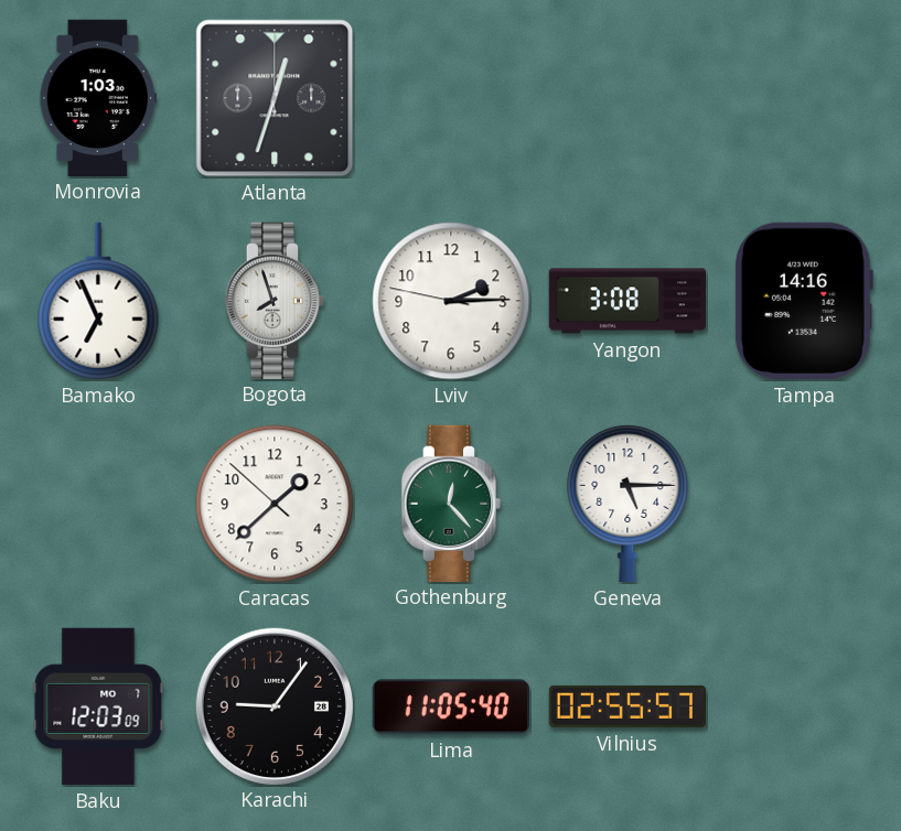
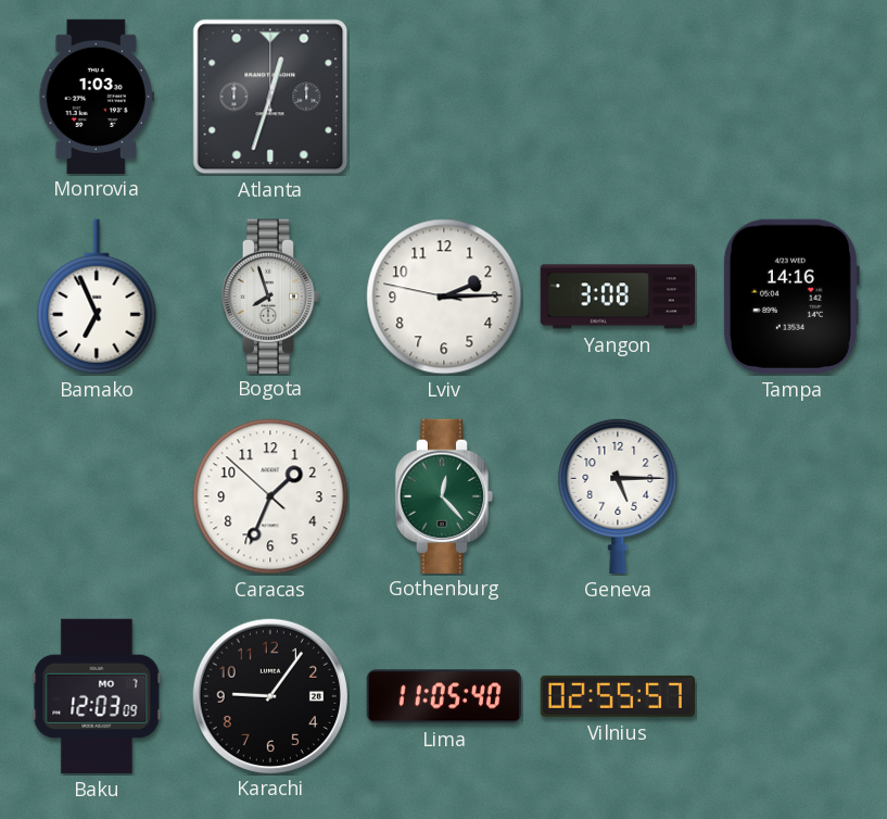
Caracas: 1:37 -> 1:33 (270, 496)
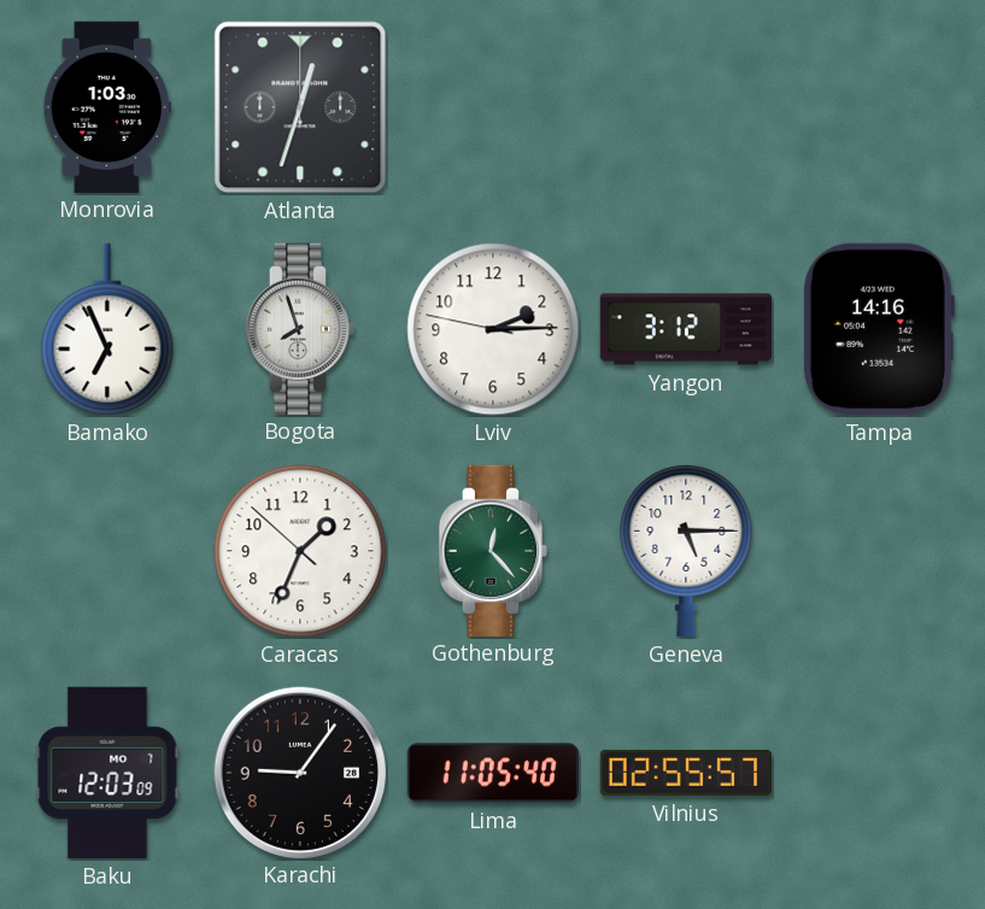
Yangon: 3:08 -> 3:12 (686, 329)
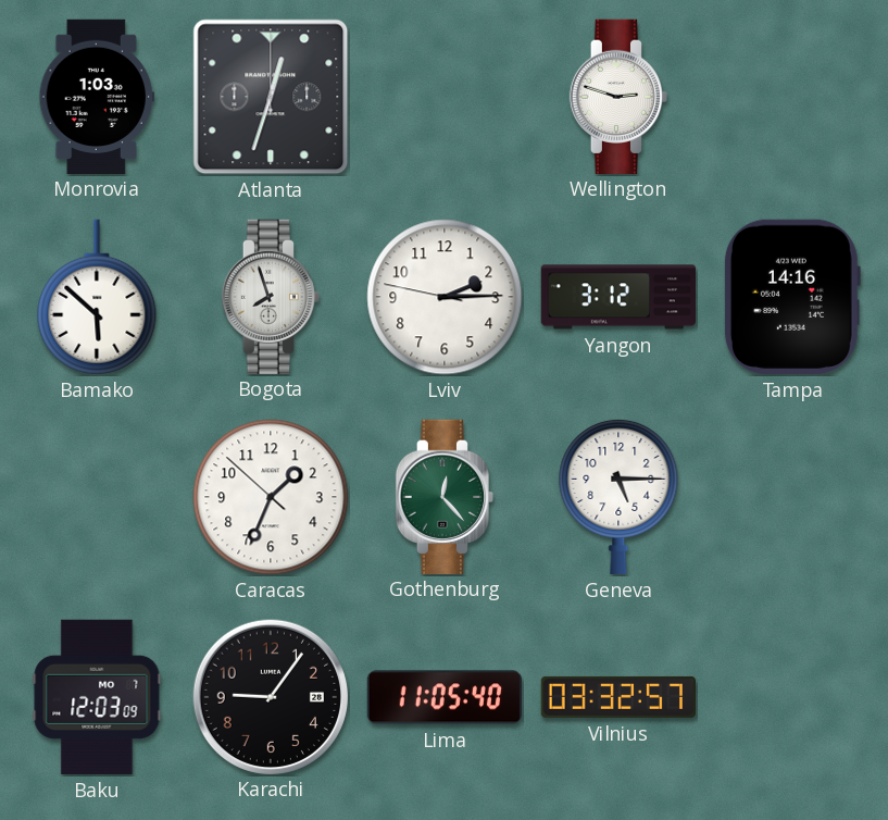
Wellington: none -> 2:48 (617, 96)
Bamako: 6:56 -> 5:52 (97, 297)
Vilnius: 02:55 -> 03:32 (617, 697)
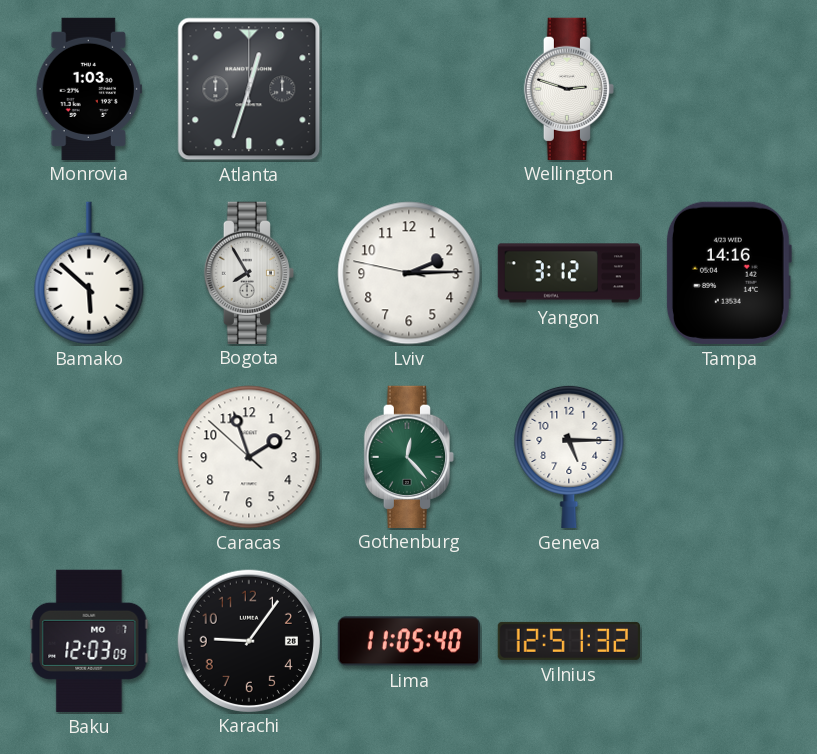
Bogota: 7:57 -> 7:55 (248, 272)
Caracas: 1:33 -> 1:56 (249, 457)
Vilnius: 03:32 -> 12:51 (568, 641)
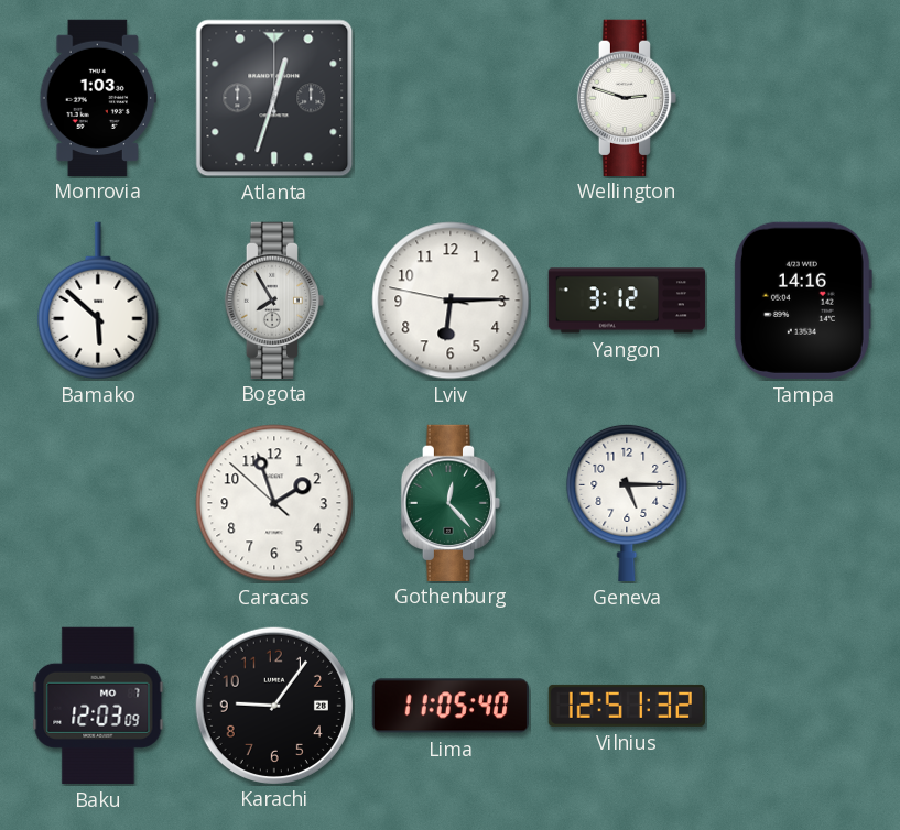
Lviv: 2:14 -> 6:14 (451, 301)
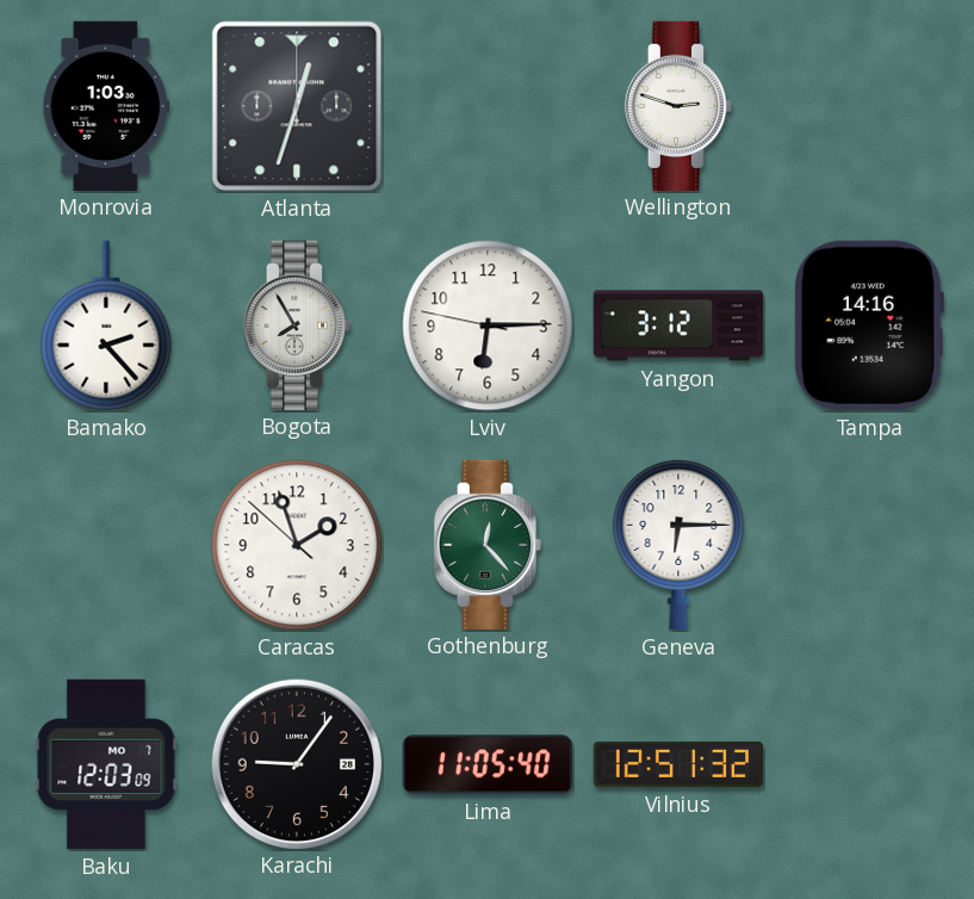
Bamako: 5:52 -> 2:23 (106, 325)
Geneva: 5:15 -> 6:15 (678, 544)
